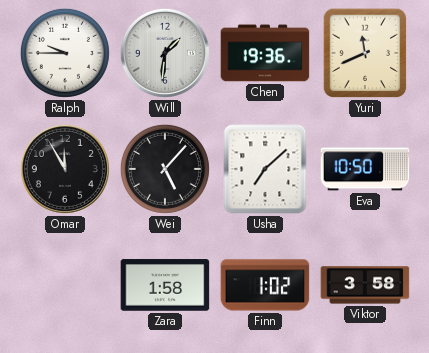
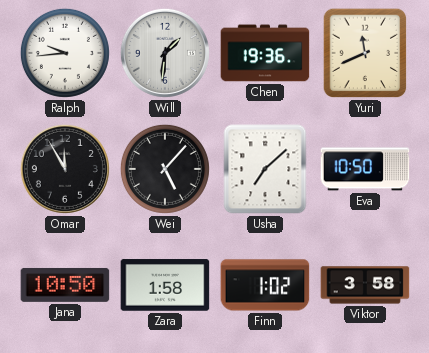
Ralph: 9:45 -> 9:44 (65, 53)
Jana: none -> 10:50 (65, 285)
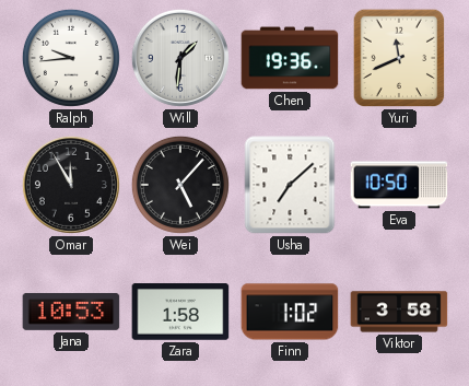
Jana: 10:50 -> 10:53 (71, 312)
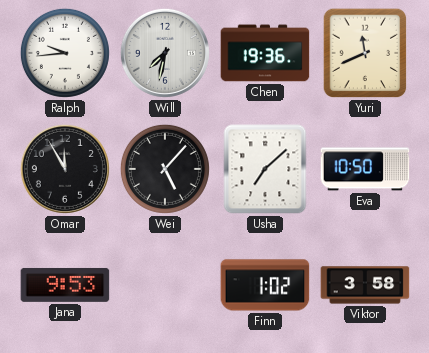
Will: 1:31 -> 7:32 (165, 53)
Jana: 10:53 -> 9:53 (65, 285)
Zara: 1:58 -> none (180, 312)
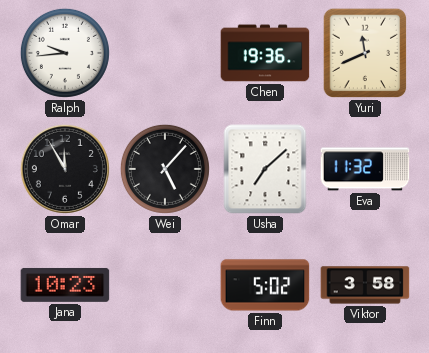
Will: 7:32 -> none (165, 53)
Eva: 10:50 -> 11:32 (365, 169)
Jana: 9:53 -> 10:23 (65, 285)
Finn: 1:02 -> 5:02 (265, 285)
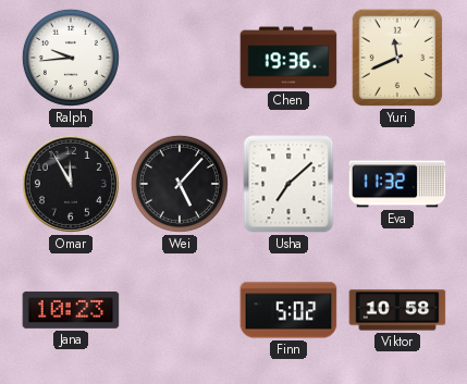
Viktor: 3:58 -> 10:58 (397, 310)
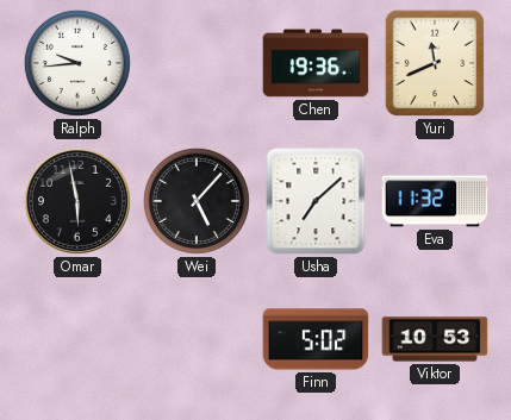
Omar: 11:55 -> 5:58 (77, 201)
Jana: 10:23 -> none (71, 310)
Viktor: 10:58 -> 10:53 (435, 339)
